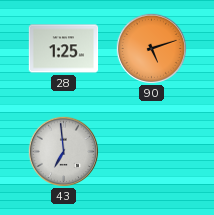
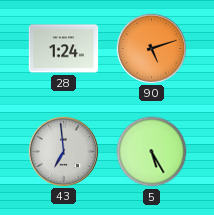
28: 1:25 -> 1:24 (64, 49)
5: none -> 5:25 (152, 152)
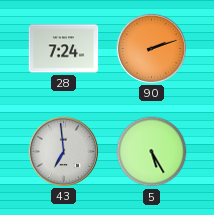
28: 1:24 -> 7:24 (64, 49)
90: 5:12 -> 2:12 (151, 48)
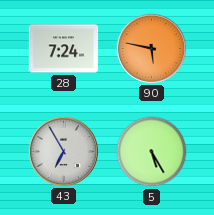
90: 2:12 -> 5:47 (151, 48)
43: 6:59 -> 6:55 (63, 151)
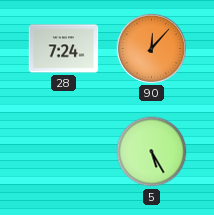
90: 5:47 -> 12:07 (151, 48)
43: 6:55 -> none (63, 151)
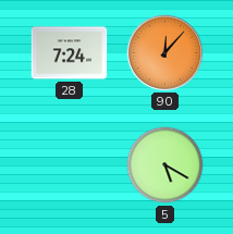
5: 5:25 -> 5:20 (165, 165)
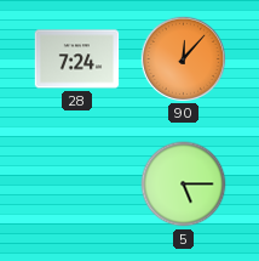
5: 5:20 -> 5:15 (184, 185)
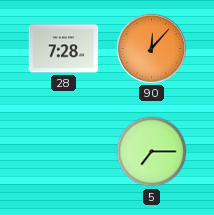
28: 7:24 -> 7:28 (64, 49)
5: 5:15 -> 7:15 (152, 152)
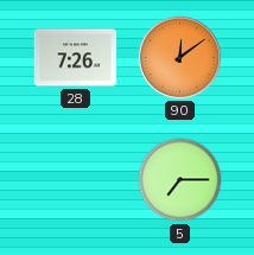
28: 7:28 -> 7:26 (76, 58)
90: 12:07 -> 12:09 (179, 57)
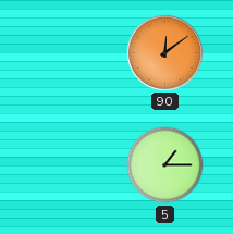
28: 7:26 -> none (76, 58)
5: 7:15 -> 1:15 (165, 165)
